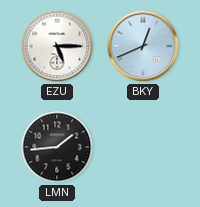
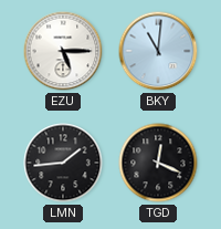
BKY: 12:41 -> 11:01 (158, 51)
TGD: none -> 12:19 (158, 163)
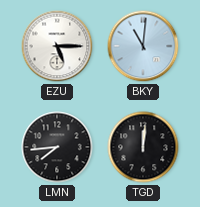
LMN: 1:44 -> 7:44 (57, 147)
TGD: 12:19 -> 12:01 (143, 147)
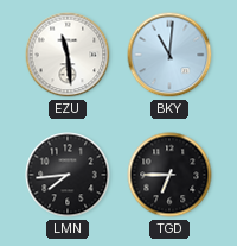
EZU: 5:15 -> 11:29 (68, 55)
TGD: 12:01 -> 6:45 (169, 175)
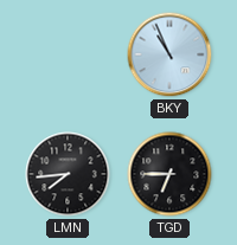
EZU: 11:29 -> none (68, 55)
BKY: 11:01 -> 10:56 (169, 54)
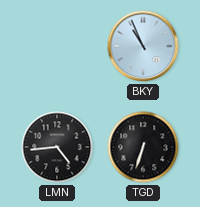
LMN: 7:44 -> 4:44 (57, 147)
TGD: 6:45 -> 6:33 (143, 147)
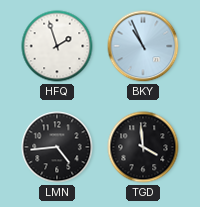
HFQ: none -> 1:57 (57, 46)
TGD: 6:33 -> 3:59 (143, 147)
